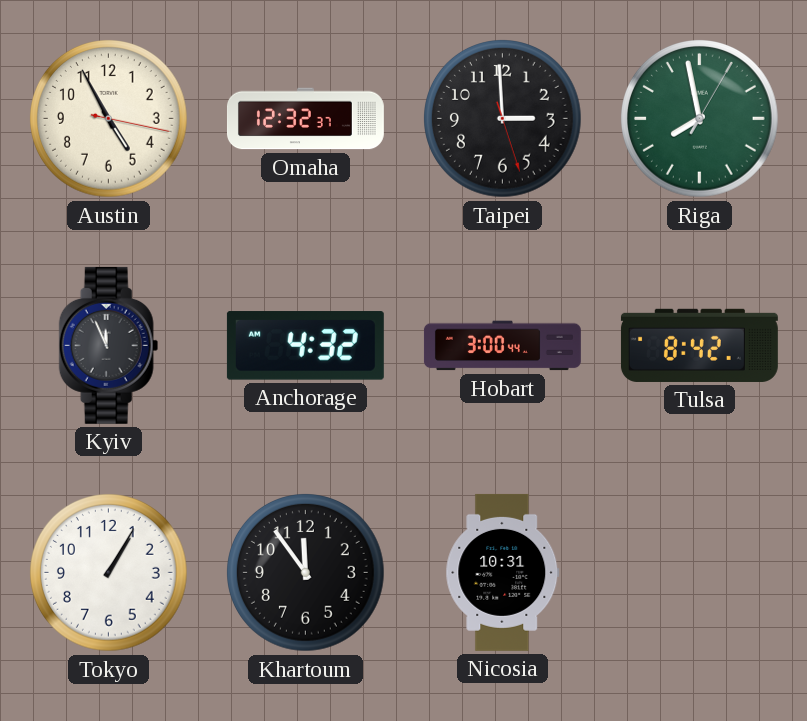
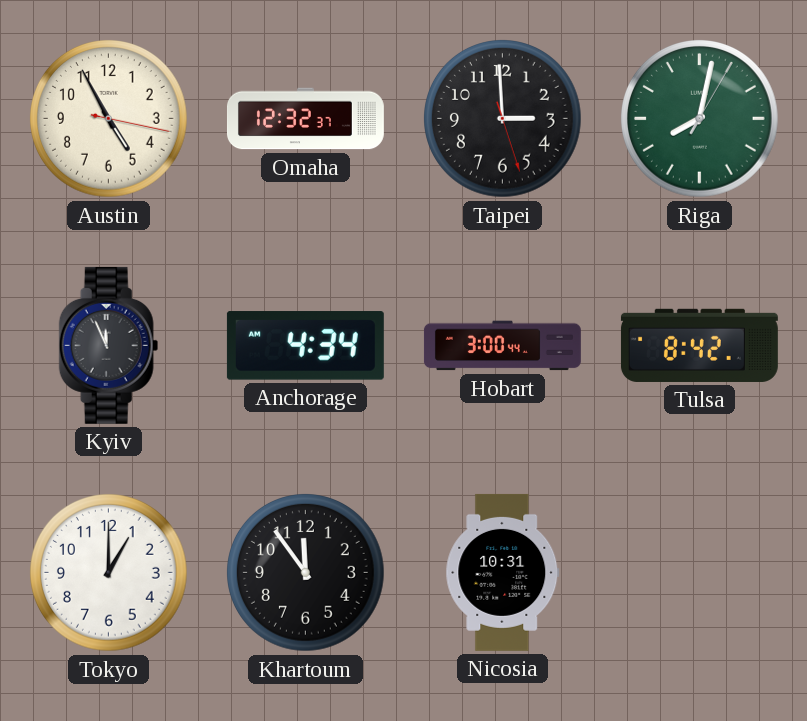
Riga: 7:58 -> 8:02 (700, 119)
Anchorage: 4:32 -> 4:34 (305, 346)
Tokyo: 1:05 -> 1:00 (109, 573)
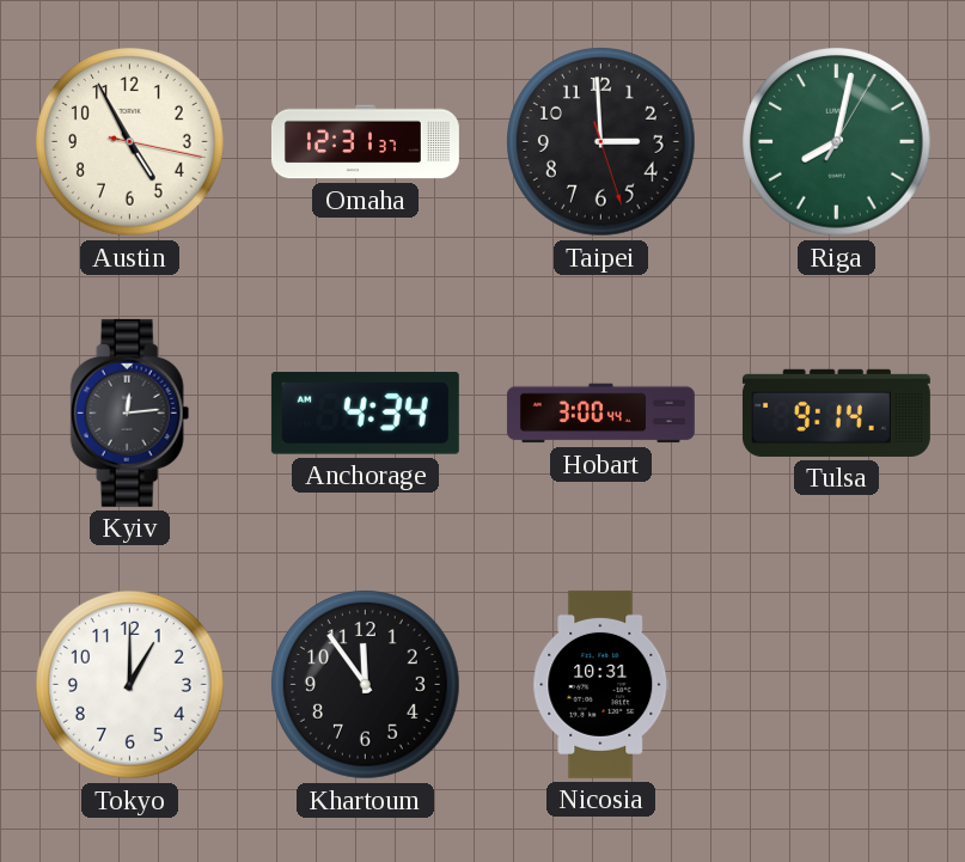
Omaha: 12:32 -> 12:31 (365, 142)
Kyiv: 11:56 -> 12:14 (130, 412)
Tulsa: 8:42 -> 9:14 (836, 412)
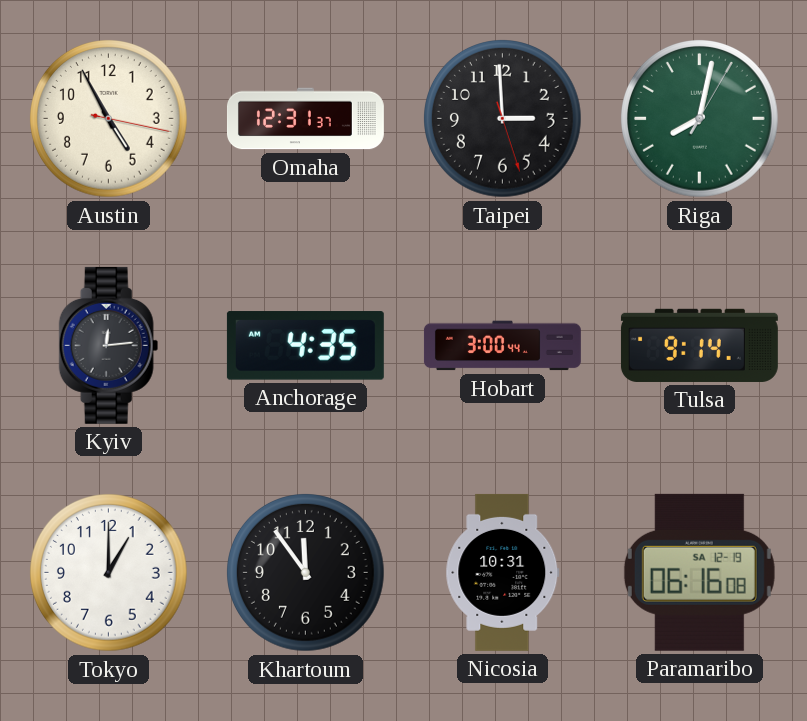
Anchorage: 4:34 -> 4:35 (305, 346)
Paramaribo: none -> 06:16 (699, 572)
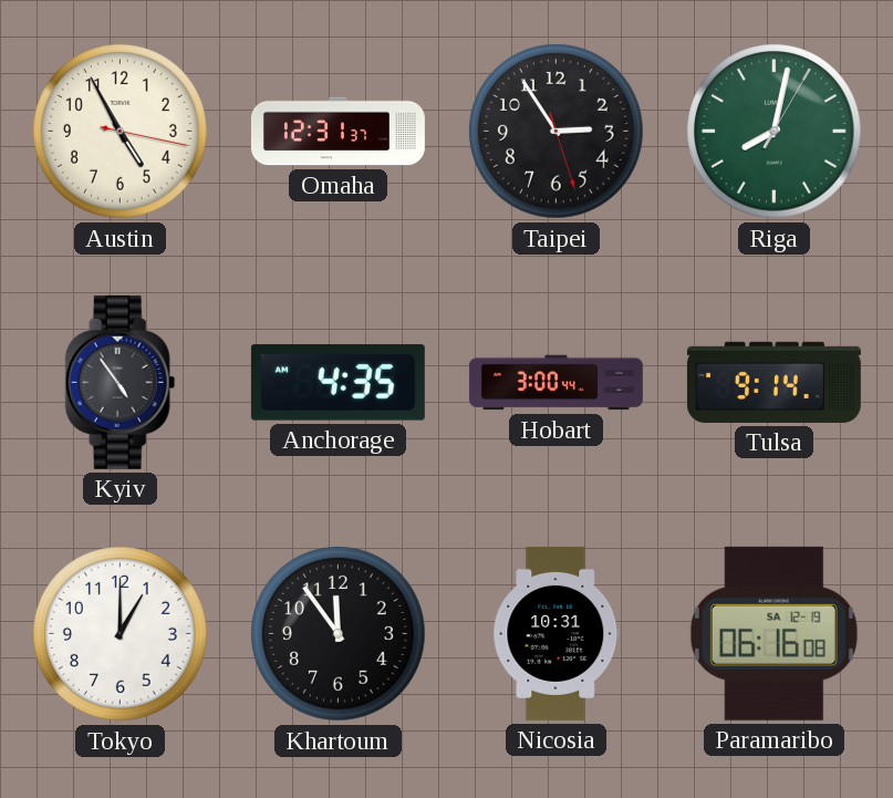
Taipei: 2:59 -> 2:54 (557, 132)
Kyiv: 12:14 -> 4:54 (121, 382)
